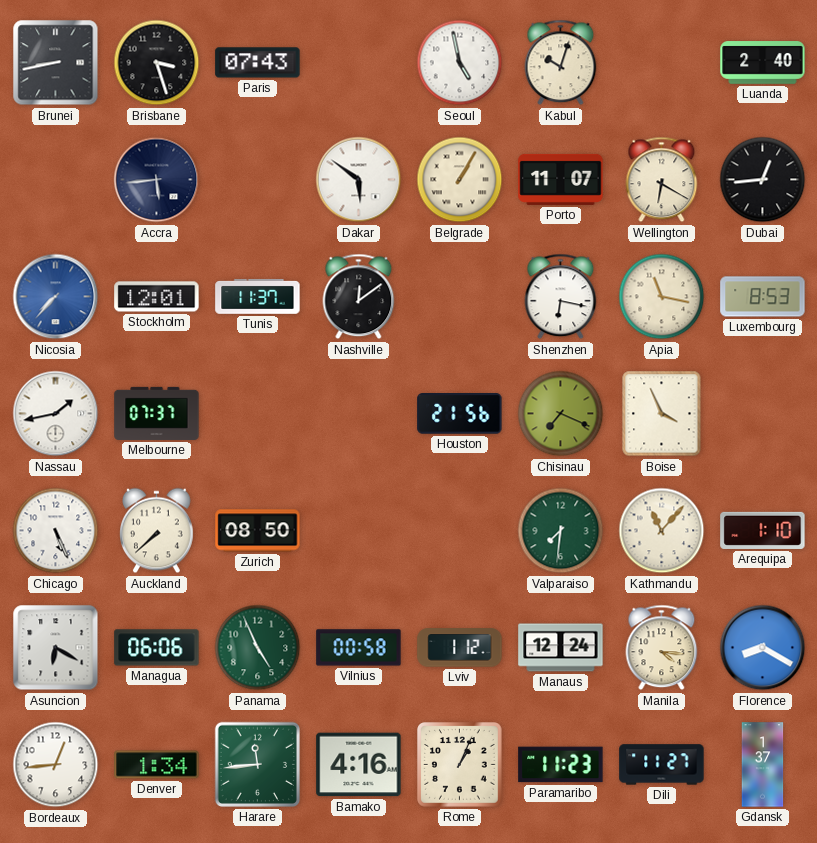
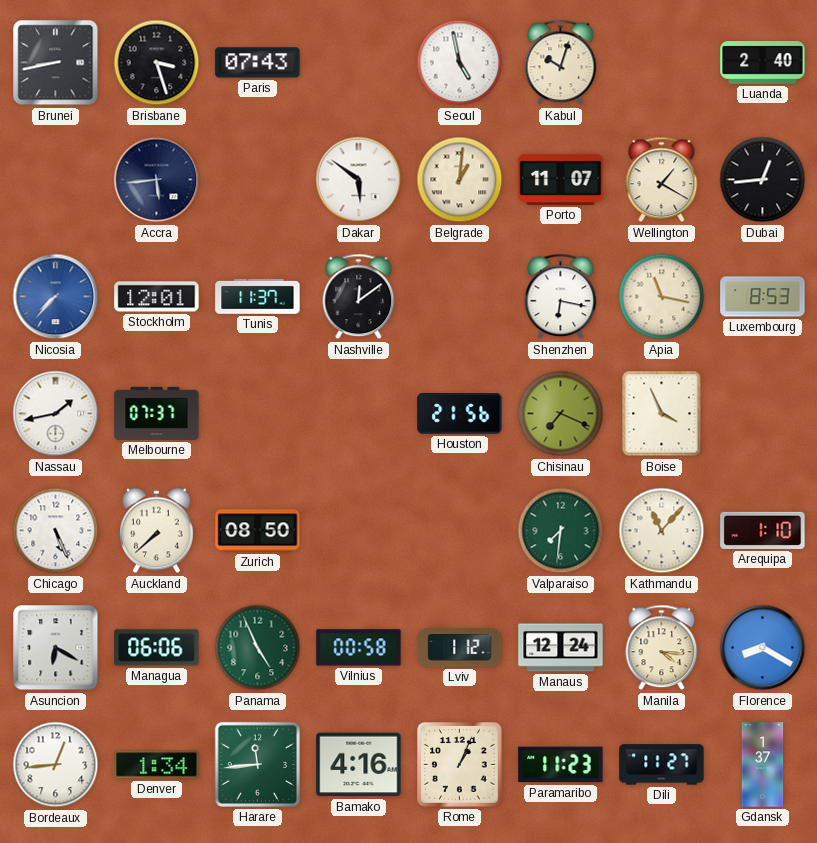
Belgrade: 1:05 -> 1:01 (460, 180)
Wellington: 6:20 -> 1:20 (662, 180)
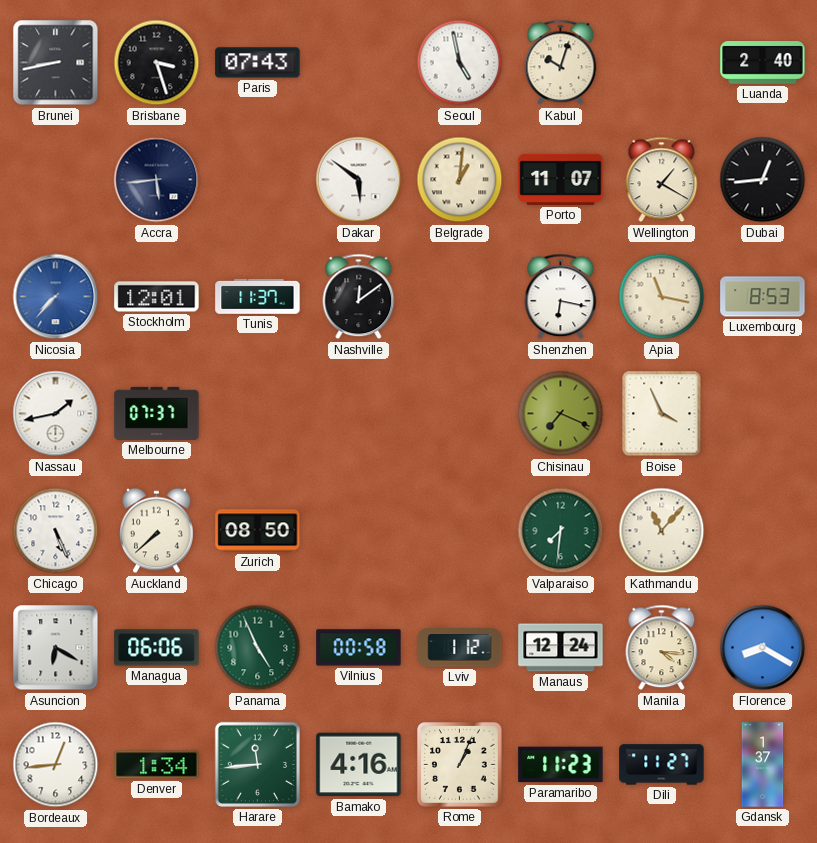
Houston: 21:56 -> none (460, 414)
Arequipa: 1:10 -> none (763, 530)
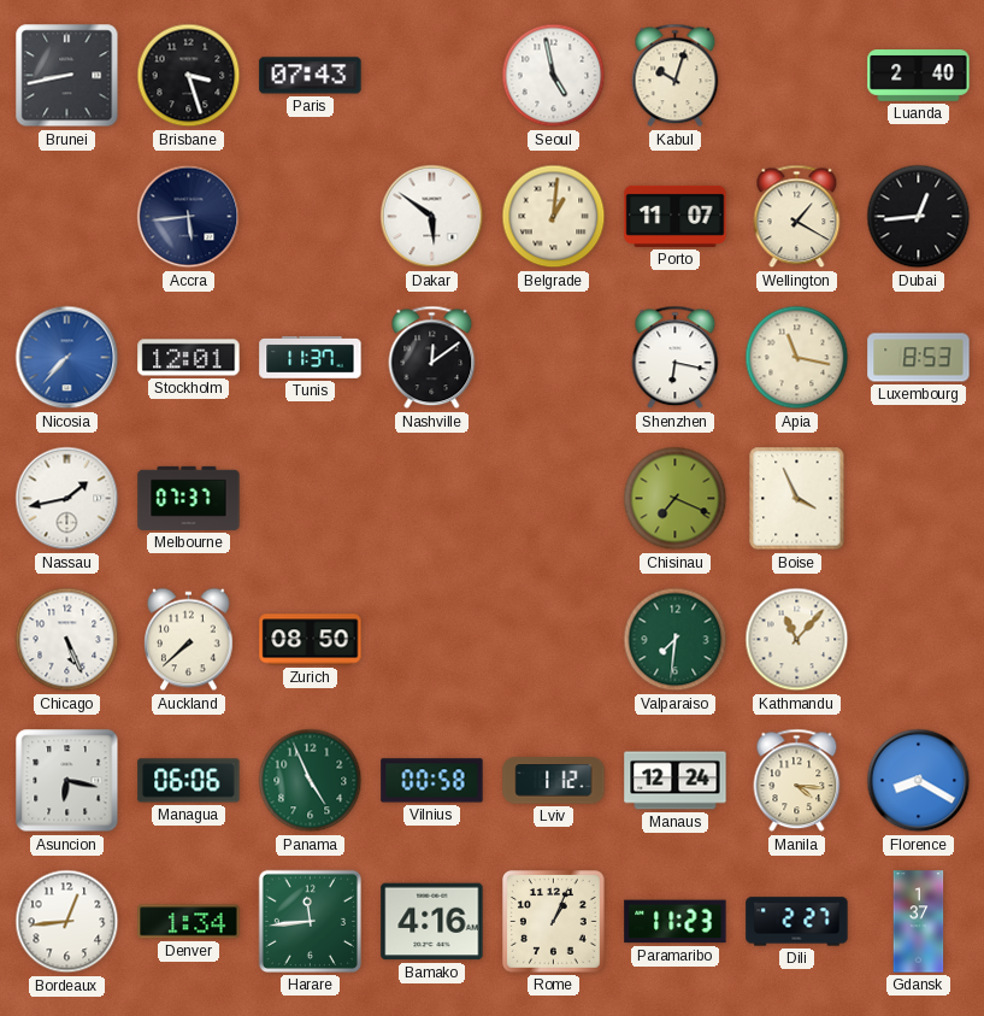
Asuncion: 6:20 -> 6:17 (67, 781)
Dili: 11:27 -> 2:27 (797, 922)
